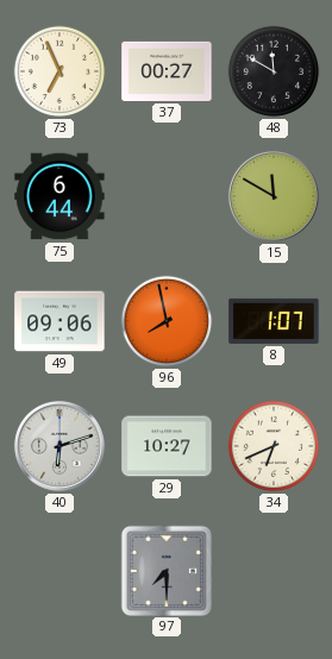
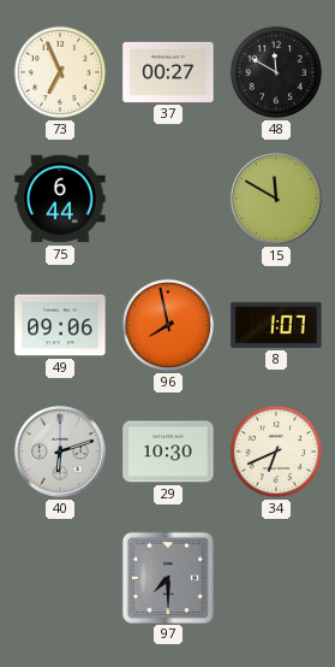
29: 10:27 -> 10:30 (168, 451)
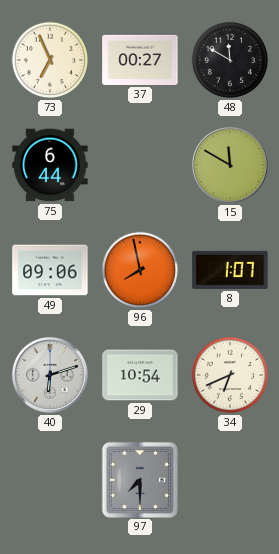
29: 10:30 -> 10:54 (140, 375)
